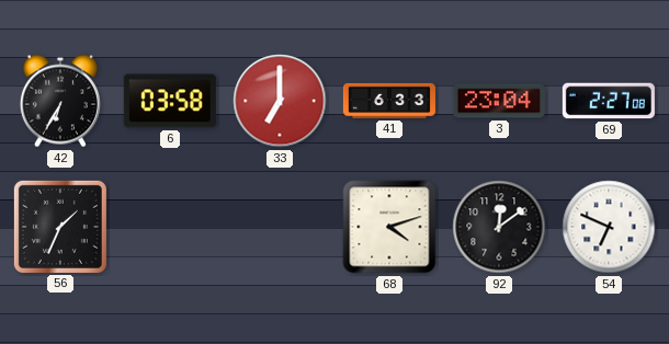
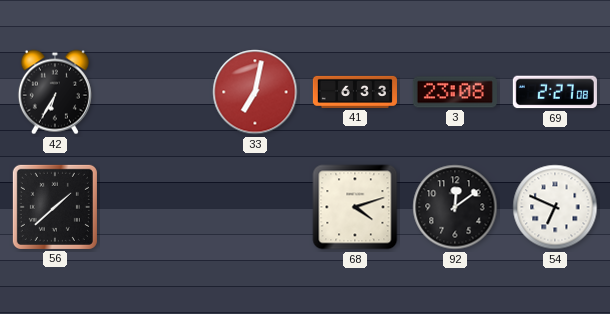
6: 03:58 -> none (170, 101)
33: 7:00 -> 7:02 (255, 92)
3: 23:04 -> 23:08 (455, 92)
56: 1:34 -> 1:38 (55, 207)
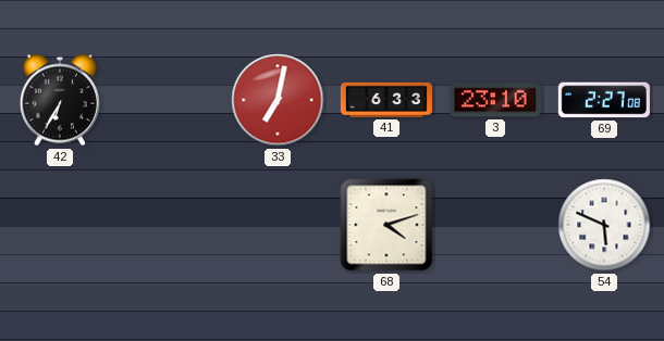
3: 23:08 -> 23:10 (495, 100)
56: 1:38 -> none (55, 207)
92: 12:09 -> none (455, 207)
54: 6:49 -> 5:49 (604, 225)
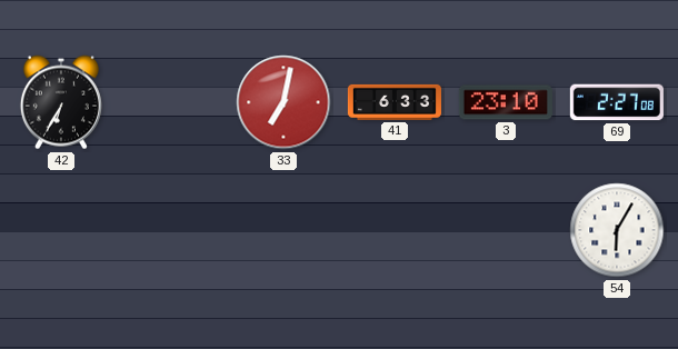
68: 4:12 -> none (386, 225)
54: 5:49 -> 6:05 (617, 230)
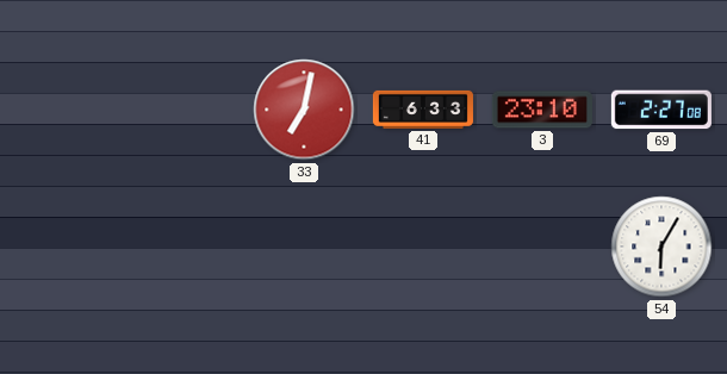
42: 6:35 -> none (61, 102)
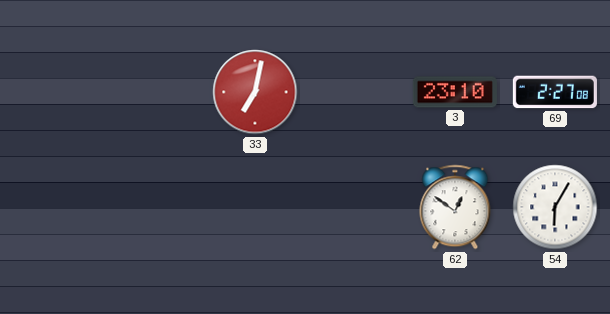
41: 6:33 -> none (423, 110)
62: none -> 12:51 (455, 207)
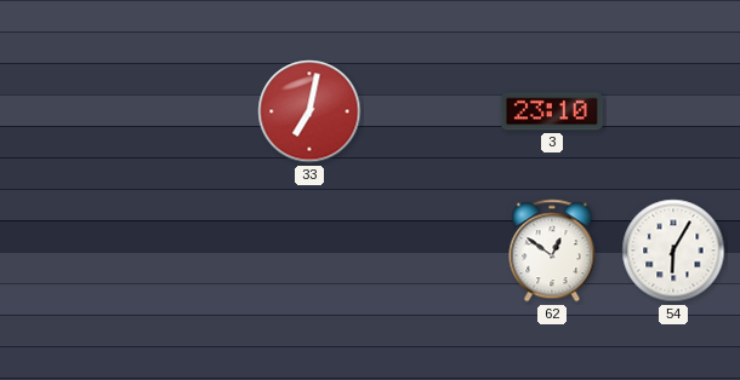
69: 2:27 -> none (555, 92)
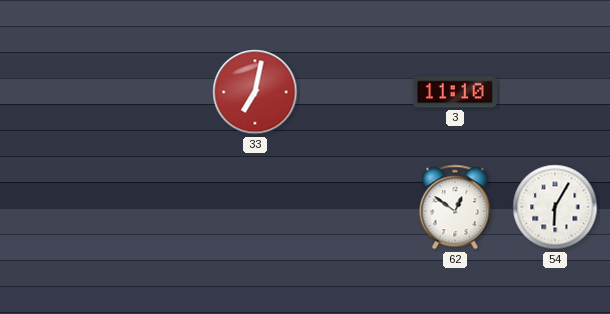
3: 23:10 -> 11:10 (455, 92)
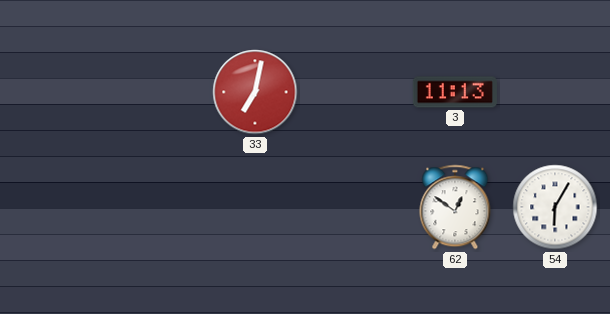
3: 11:10 -> 11:13 (455, 92)
